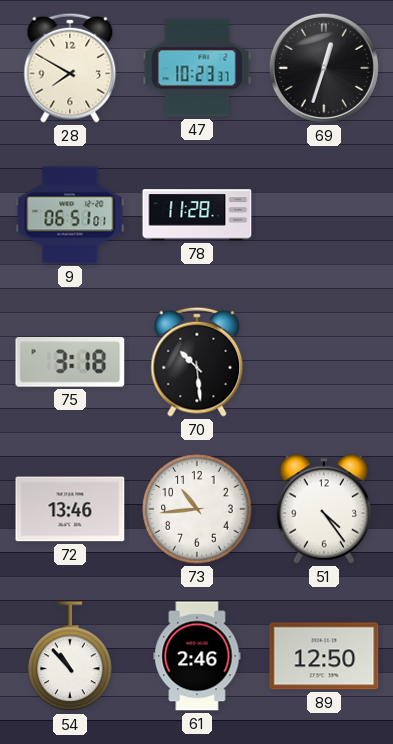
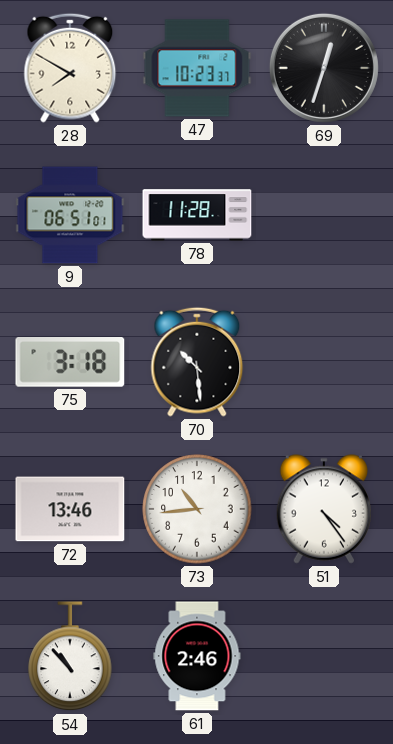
89: 12:50 -> none (324, 656)
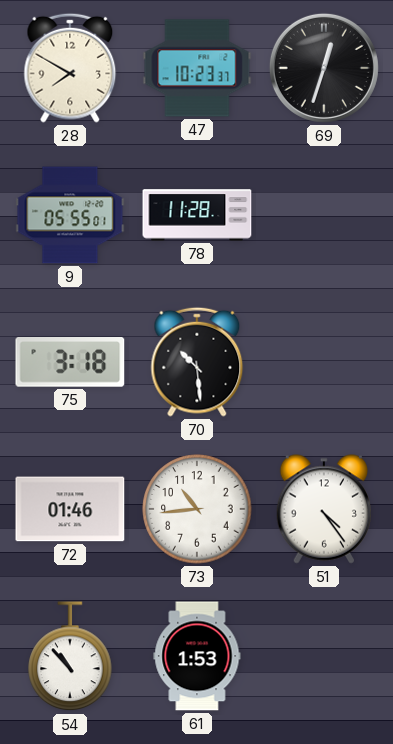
9: 06:51 -> 05:55 (70, 215)
72: 13:46 -> 01:46 (70, 509)
61: 2:46 -> 1:53 (197, 656)
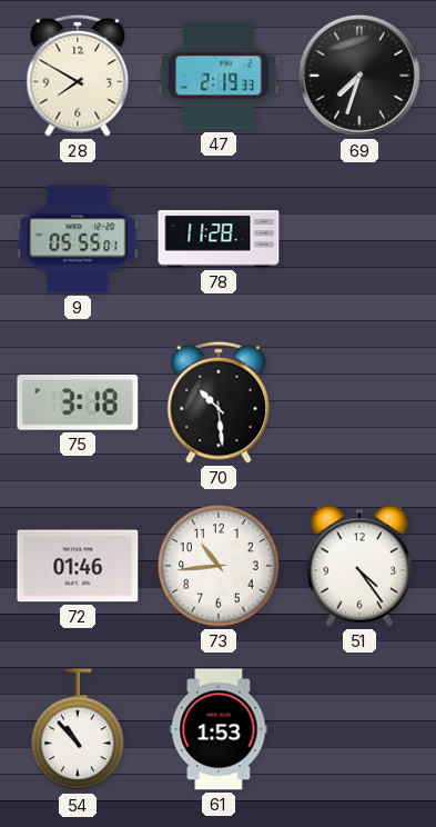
47: 10:23 -> 2:19 (219, 76)
69: 12:33 -> 7:33 (359, 76)
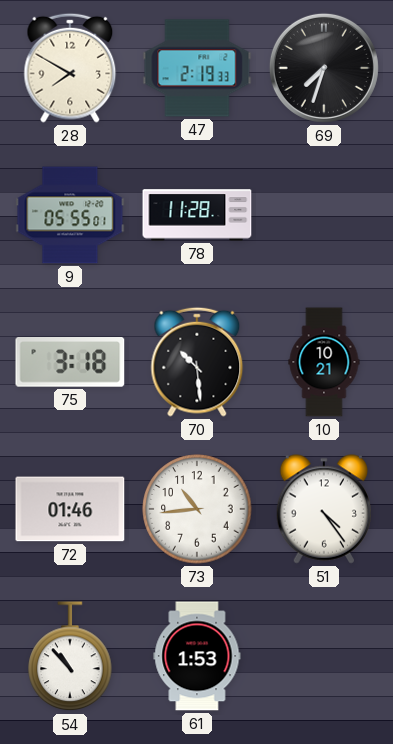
10: none -> 10:21 (324, 362)
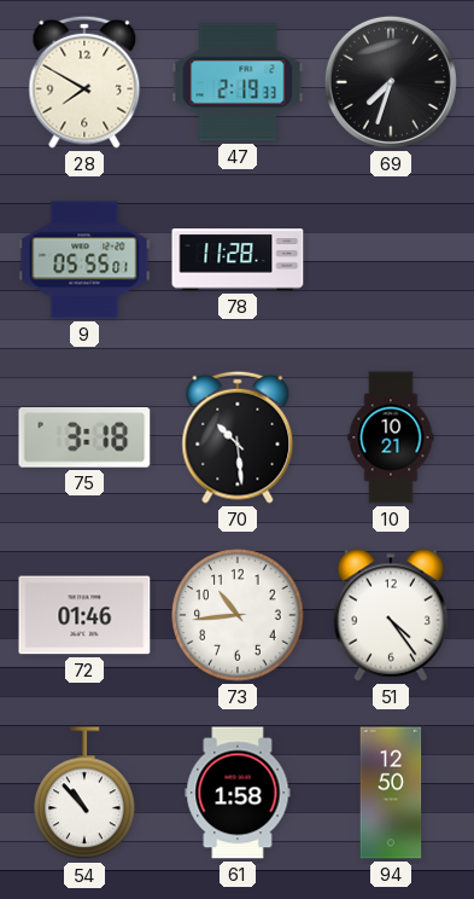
61: 1:53 -> 1:58 (238, 793)
94: none -> 12:50 (391, 793)
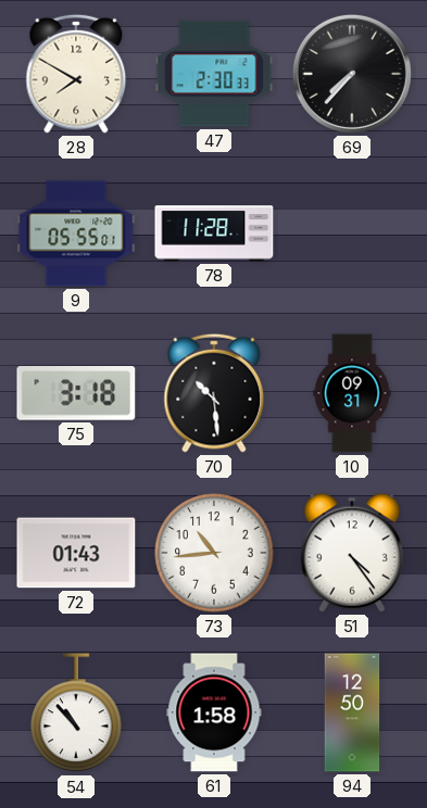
47: 2:19 -> 2:30 (214, 74)
69: 7:33 -> 7:37 (352, 74)
10: 10:21 -> 09:31 (352, 393)
72: 01:46 -> 01:43 (76, 553)
